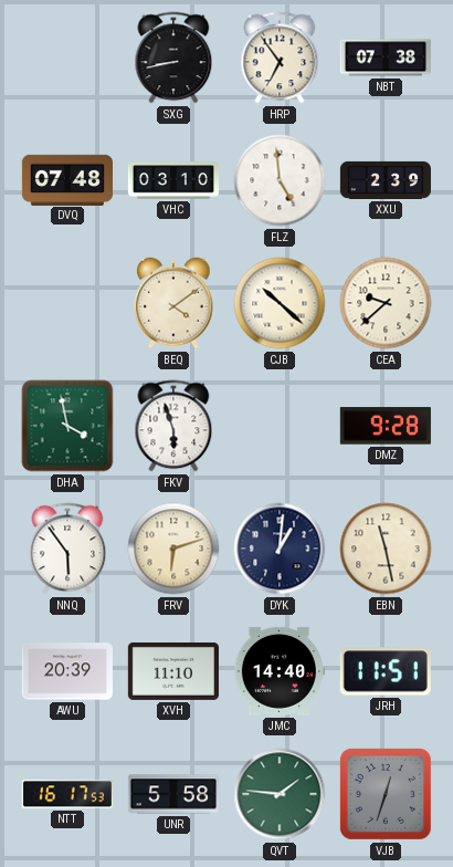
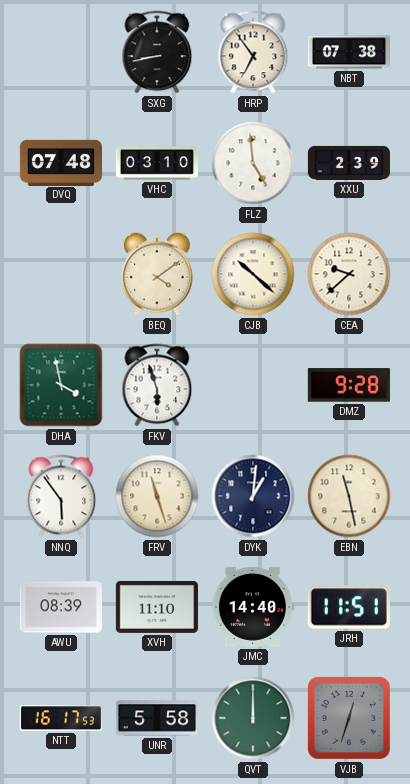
FRV: 6:12 -> 11:27 (157, 496)
AWU: 20:39 -> 08:39 (61, 607)
QVT: 1:46 -> 12:00 (253, 718)
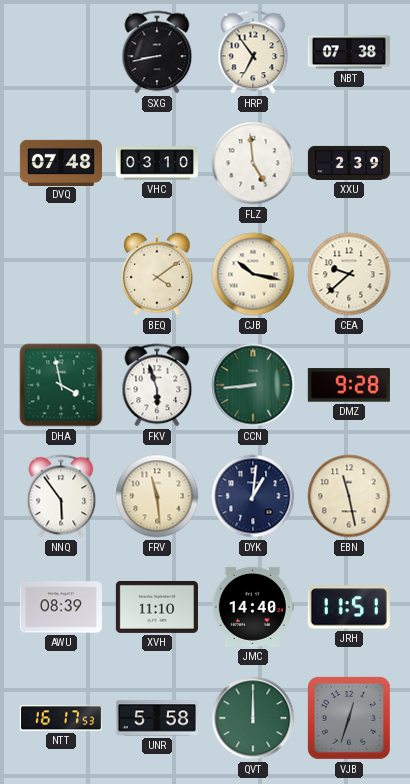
CJB: 10:22 -> 10:17 (253, 274)
CCN: none -> 8:44 (253, 385)
FRV: 11:27 -> 11:29 (157, 496)
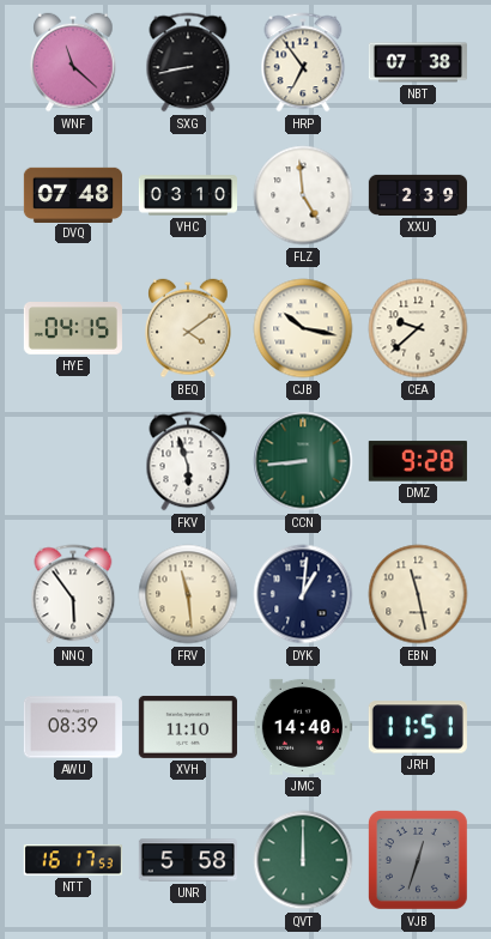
WNF: none -> 11:22 (73, 62)
HYE: none -> 04:15 (73, 329)
DHA: 3:58 -> none (61, 385)
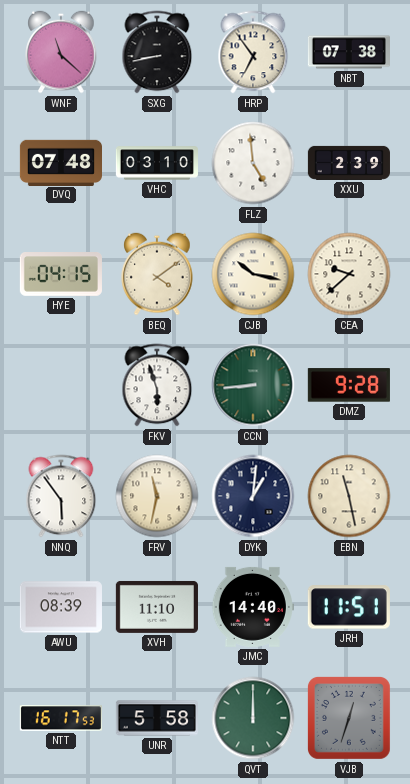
FRV: 11:29 -> 11:32 (157, 496)
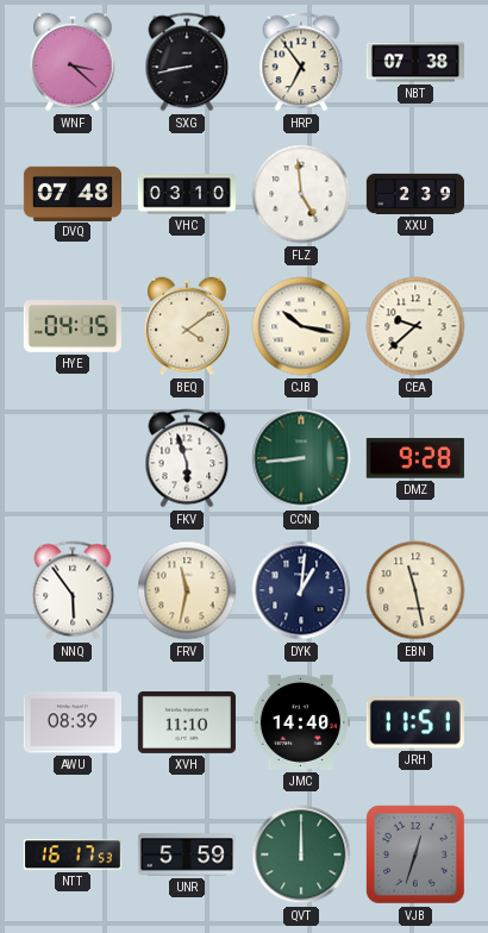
WNF: 11:22 -> 3:22 (73, 62)
UNR: 5:58 -> 5:59 (186, 854)
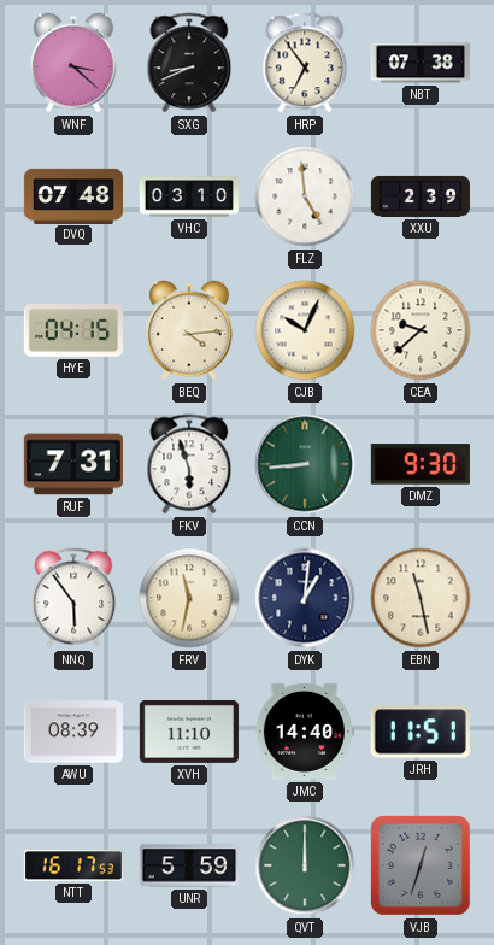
SXG: 8:43 -> 8:41 (189, 63)
BEQ: 4:09 -> 4:14 (189, 330)
CJB: 10:17 -> 10:04 (305, 330)
RUF: none -> 7:31 (73, 464)
DMZ: 9:28 -> 9:30 (421, 464)
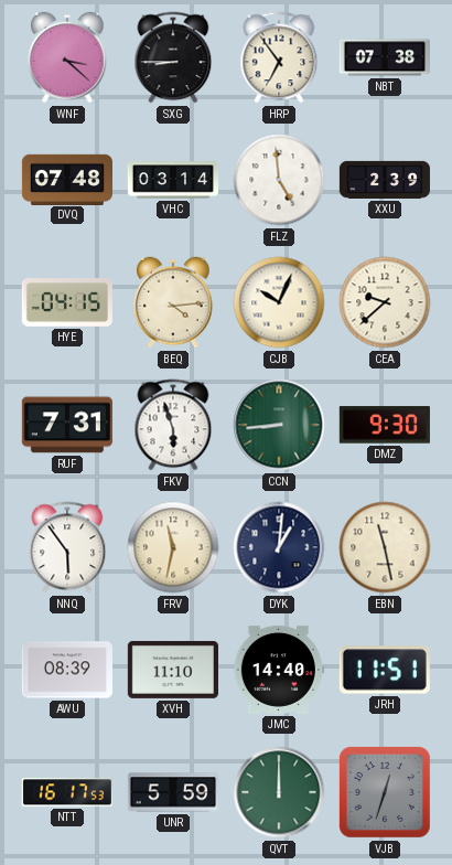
SXG: 8:41 -> 8:45 (173, 57)
VHC: 03:10 -> 03:14 (172, 180)
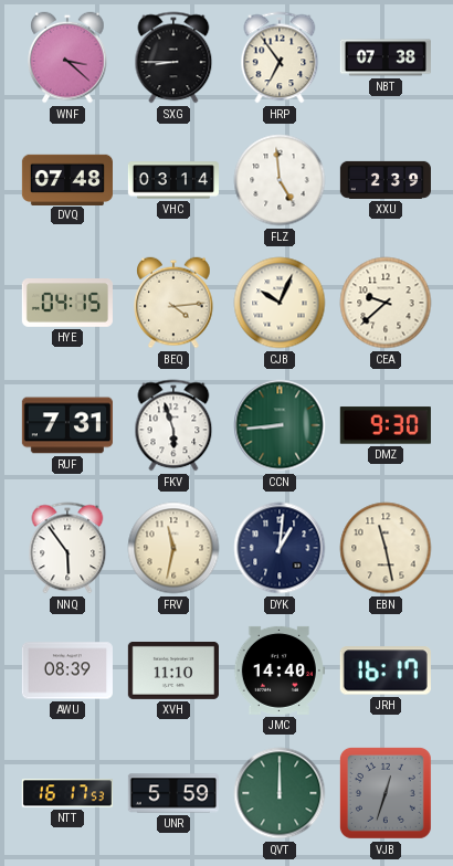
JRH: 11:51 -> 16:17 (386, 670)
